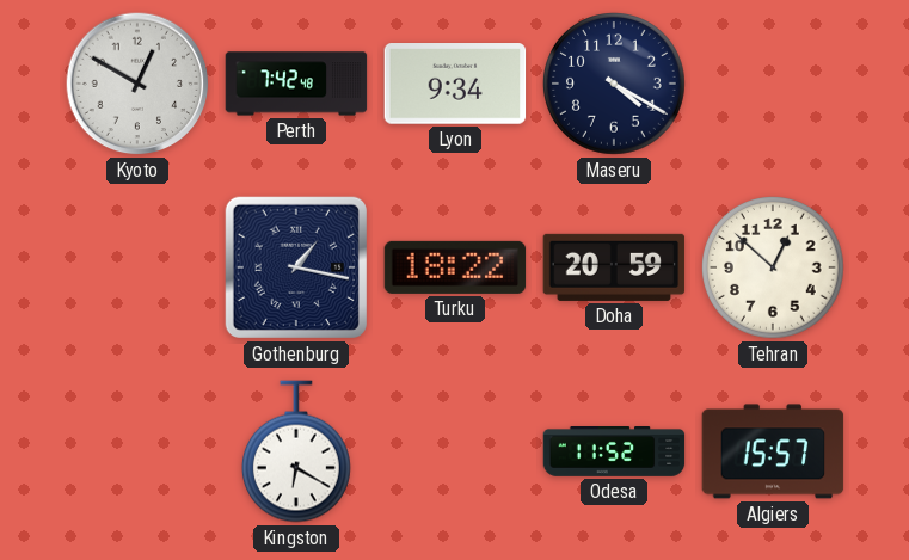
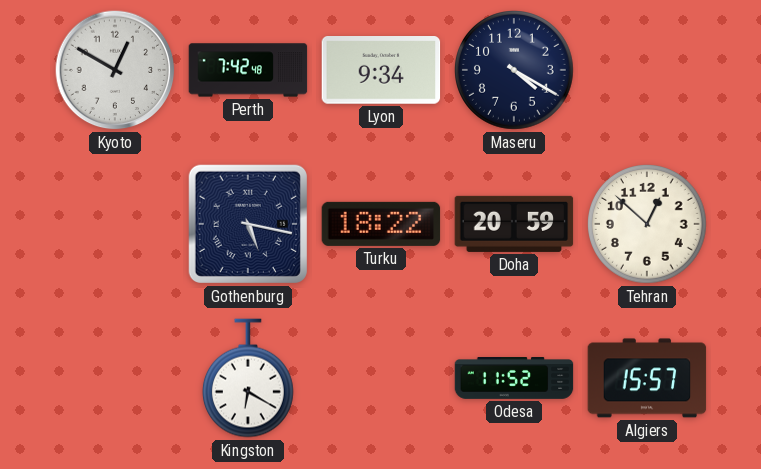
Gothenburg: 1:17 -> 5:17 (248, 224)
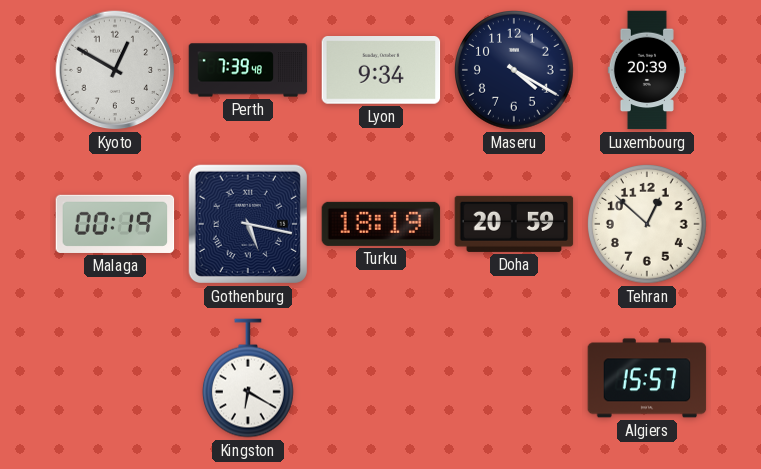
Perth: 7:42 -> 7:39 (248, 70)
Luxembourg: none -> 20:39 (647, 70)
Malaga: none -> 00:19 (115, 224)
Turku: 18:22 -> 18:19 (381, 224)
Odesa: 11:52 -> none (514, 379)
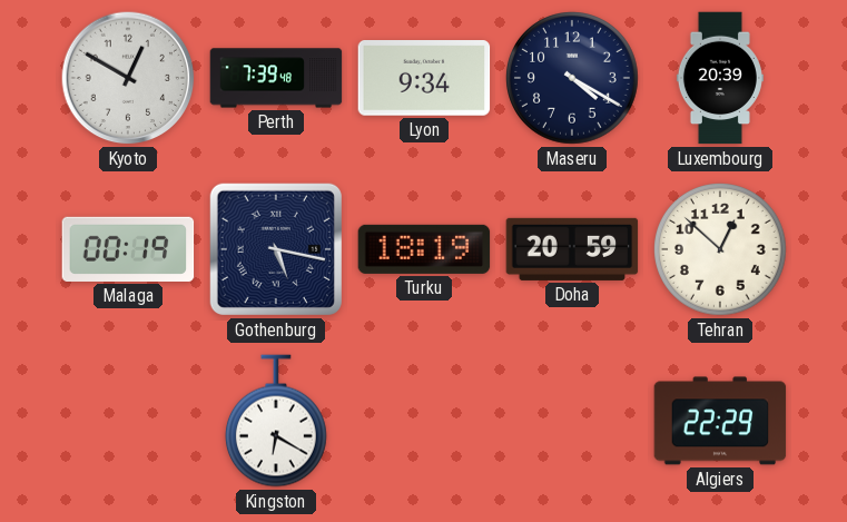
Algiers: 15:57 -> 22:29 (720, 421)
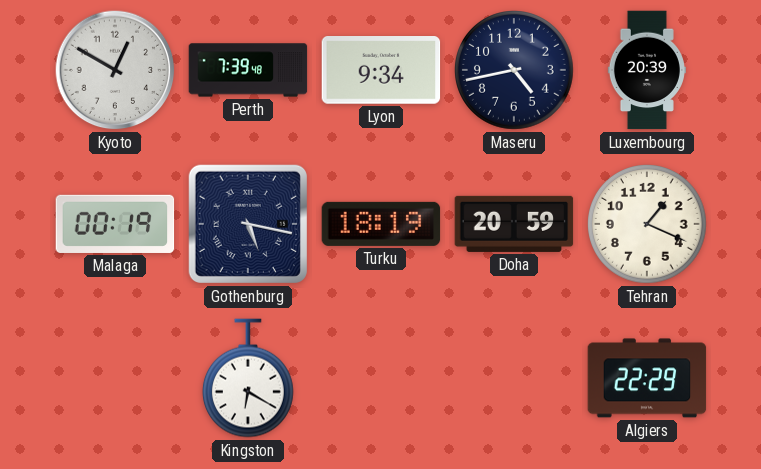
Maseru: 4:20 -> 4:43 (515, 71)
Tehran: 12:52 -> 1:19 (648, 225)
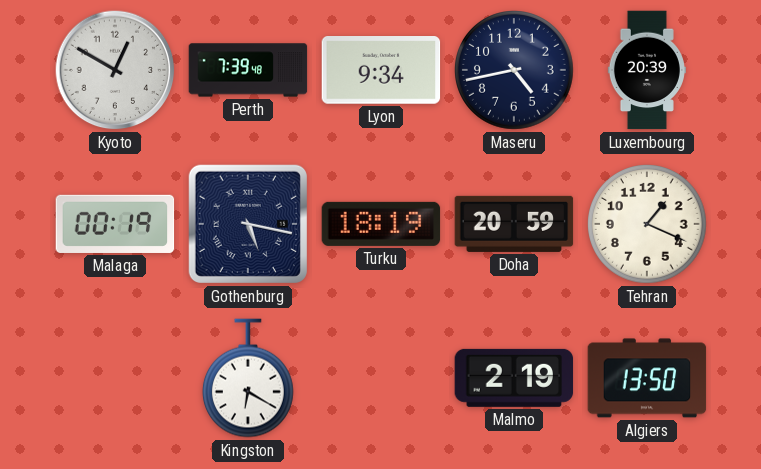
Malmo: none -> 2:19 (514, 378)
Algiers: 22:29 -> 13:50 (647, 378)
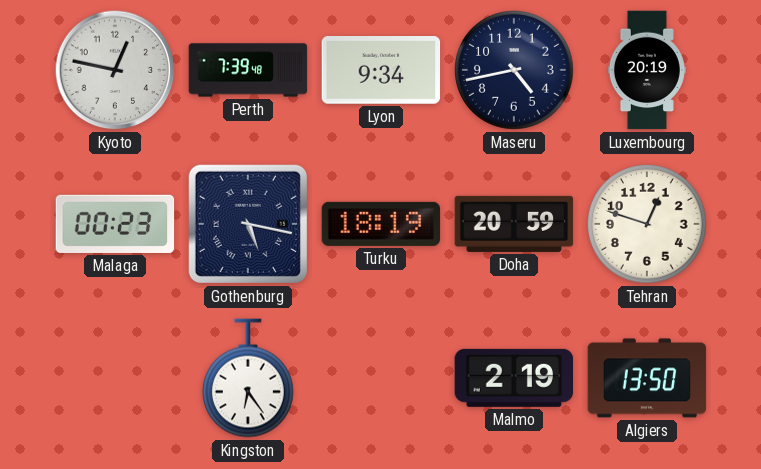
Kyoto: 12:50 -> 12:47 (115, 70)
Luxembourg: 20:39 -> 20:19 (647, 70)
Malaga: 00:19 -> 00:23 (115, 224)
Tehran: 1:19 -> 12:48 (648, 225)
Kingston: 6:20 -> 6:24 (248, 378)
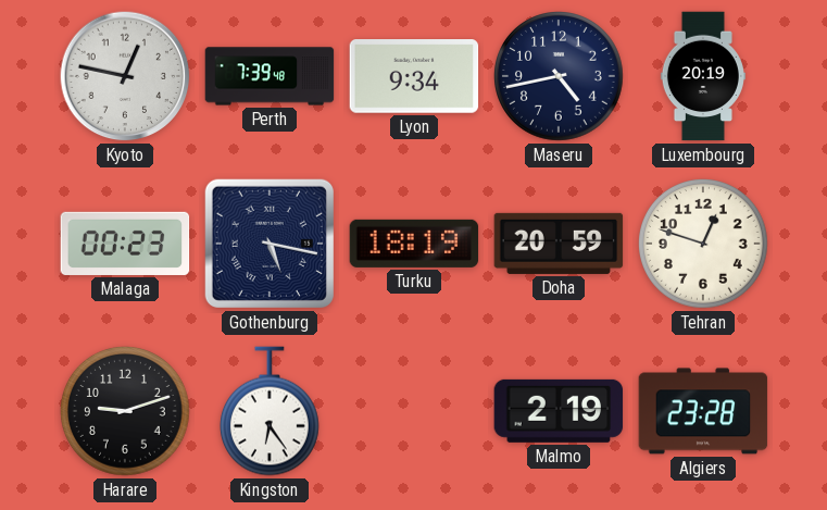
Harare: none -> 9:12 (126, 412)
Algiers: 13:50 -> 23:28 (703, 411)
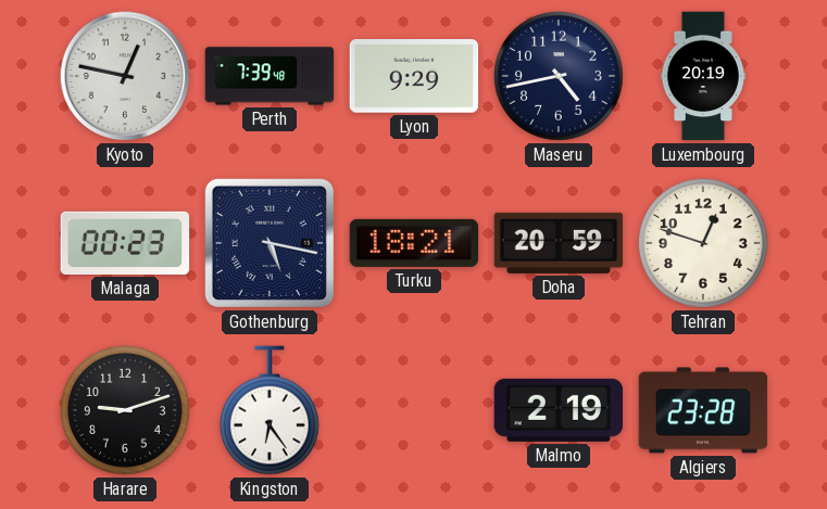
Lyon: 9:34 -> 9:29 (414, 77)
Turku: 18:19 -> 18:21 (414, 243)
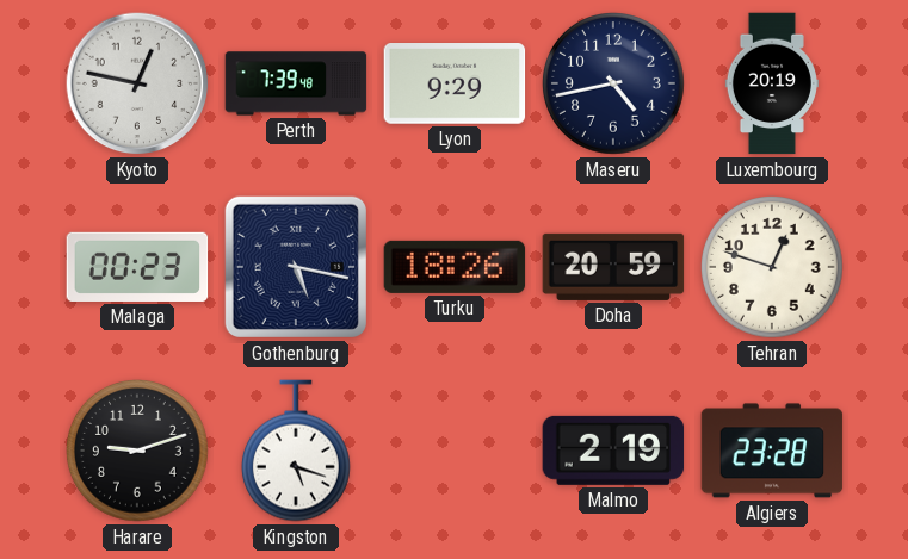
Turku: 18:21 -> 18:26 (455, 267)
Kingston: 6:24 -> 5:18 (296, 451)
